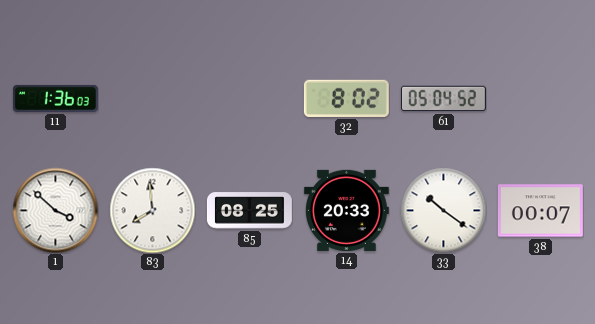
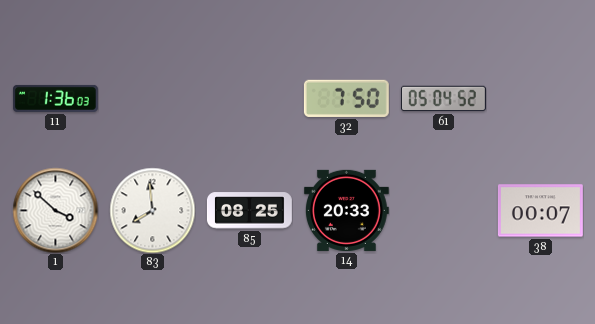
32: 8:02 -> 7:50 (346, 98)
33: 10:21 -> none (443, 210)
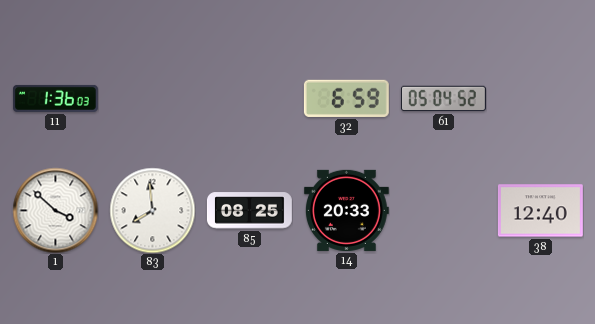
32: 7:50 -> 6:59 (346, 98)
38: 00:07 -> 12:40 (540, 211)
